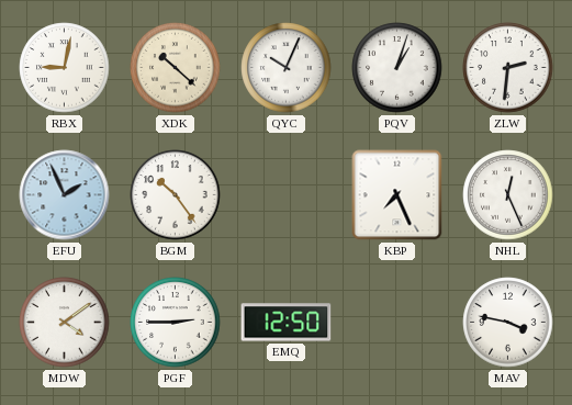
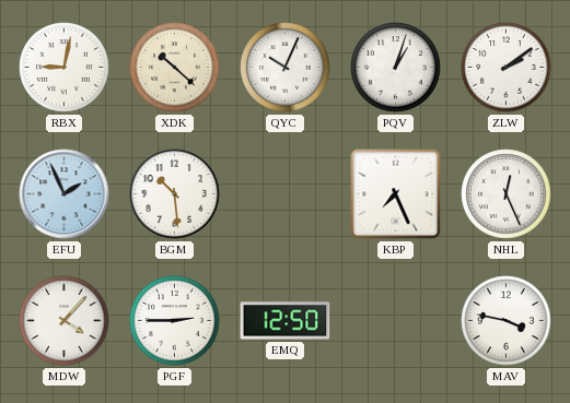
ZLW: 2:31 -> 2:09 (507, 68)
BGM: 10:24 -> 10:29 (175, 194)
MDW: 4:09 -> 4:07 (65, 321)
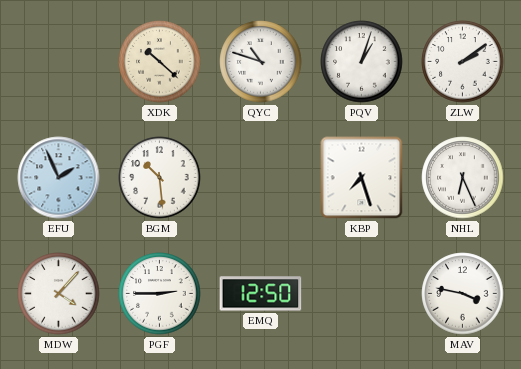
RBX: 9:02 -> none (65, 68)
QYC: 10:04 -> 10:48 (261, 62)
KBP: 7:26 -> 7:27 (362, 178)
NHL: 12:26 -> 6:26 (463, 178)
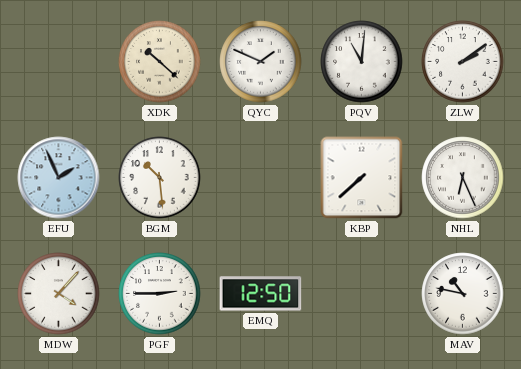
QYC: 10:48 -> 1:49 (261, 62)
PQV: 1:03 -> 11:01 (362, 62)
KBP: 7:27 -> 7:38 (362, 178)
MAV: 3:47 -> 10:47 (463, 294)
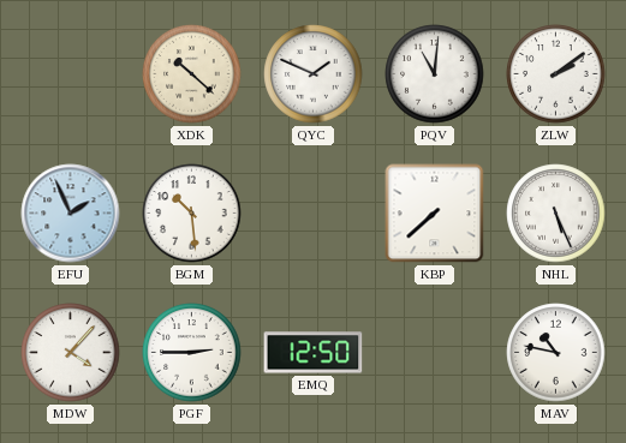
NHL: 6:26 -> 5:26 (556, 214)
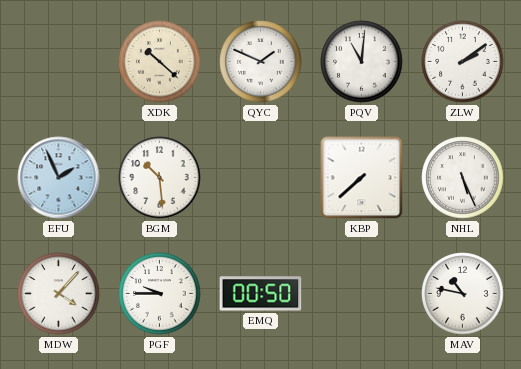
PGF: 2:45 -> 9:45 (160, 294)
EMQ: 12:50 -> 00:50 (261, 294)
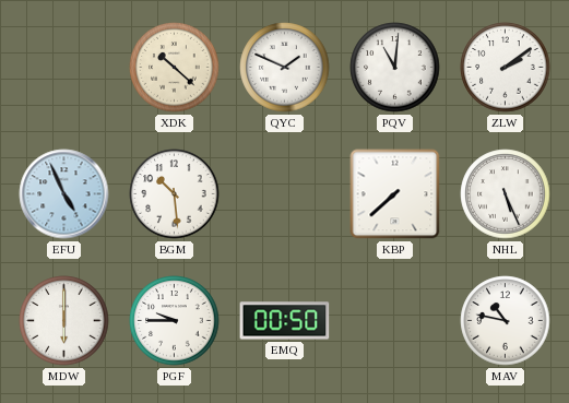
EFU: 1:56 -> 4:56 (64, 194)
MDW: 4:07 -> 6:00 (64, 321)
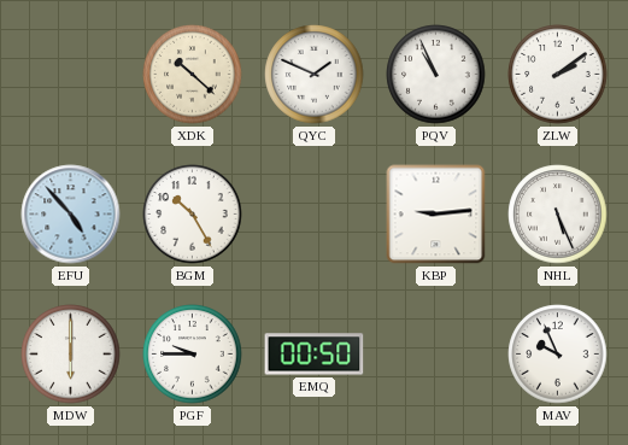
PQV: 11:01 -> 10:56 (436, 75)
EFU: 4:56 -> 4:53 (71, 215)
BGM: 10:29 -> 10:25 (193, 215)
KBP: 7:38 -> 9:14 (436, 215)
MAV: 10:47 -> 9:56 (558, 355)
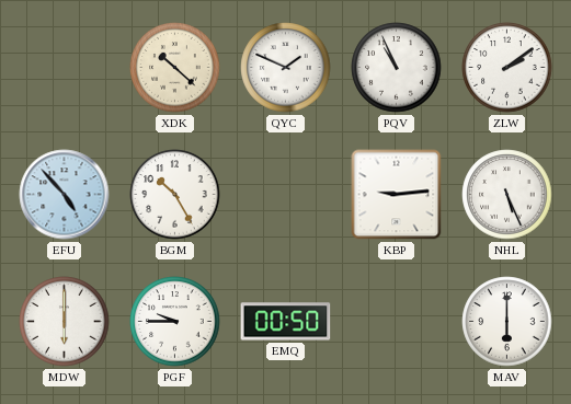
MAV: 9:56 -> 6:00 (507, 322)
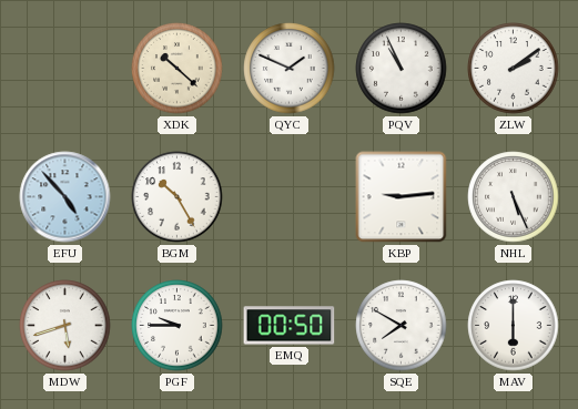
MDW: 6:00 -> 5:42 (65, 326)
SQE: none -> 7:50 (402, 326)
